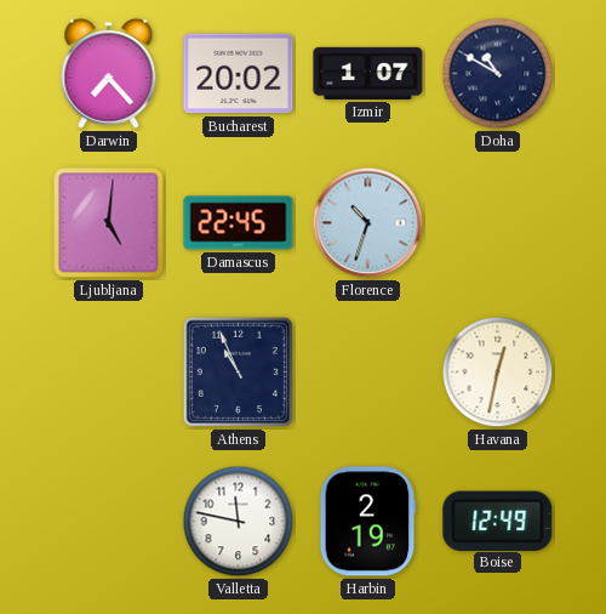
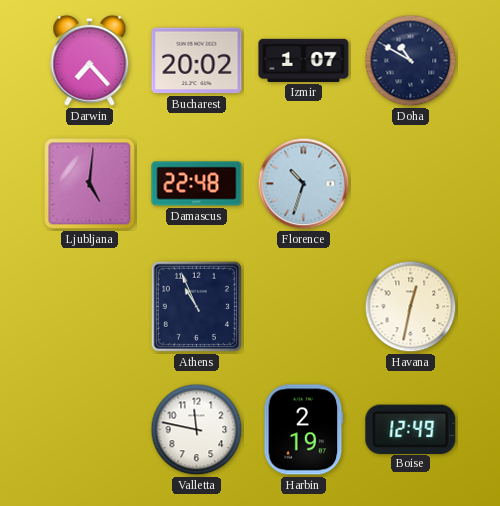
Damascus: 22:45 -> 22:48 (197, 184)
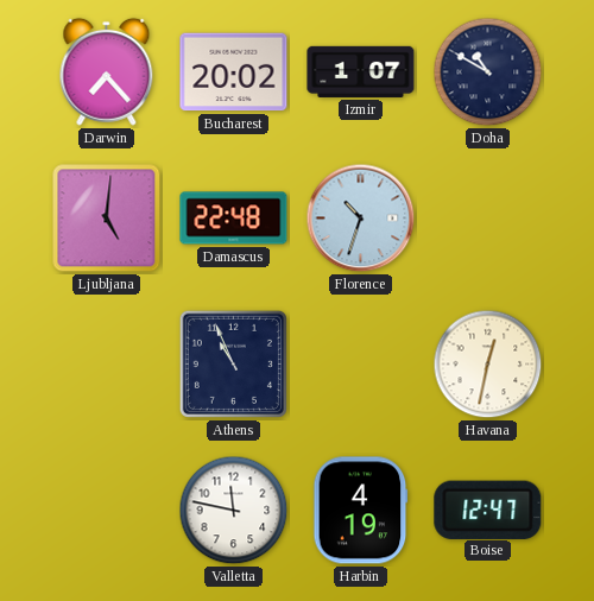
Harbin: 2:19 -> 4:19 (361, 511)
Boise: 12:49 -> 12:47 (488, 510)
